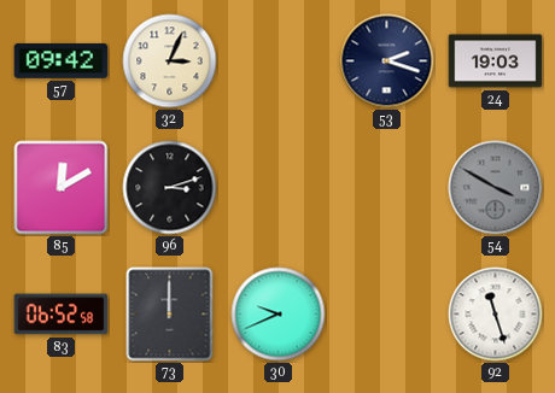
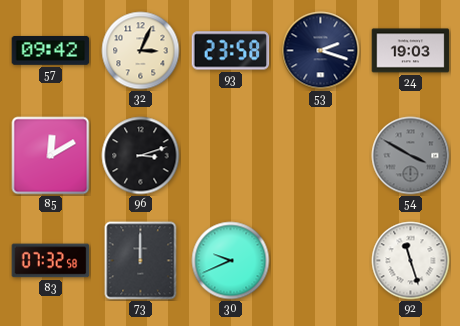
93: none -> 23:58 (231, 51)
83: 06:52 -> 07:32 (51, 261)
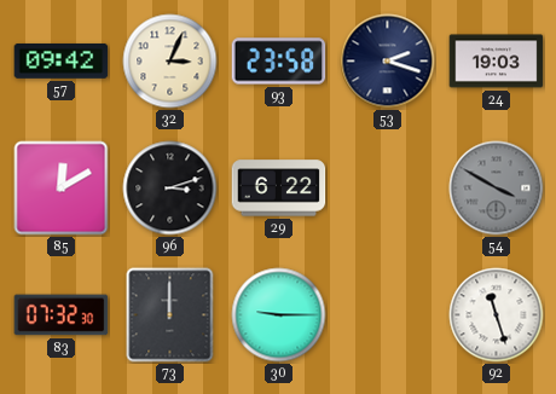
29: none -> 6:22 (279, 189)
83: 07:32:58 -> 07:32:30 (62, 315)
30: 9:41 -> 9:15 (279, 315)
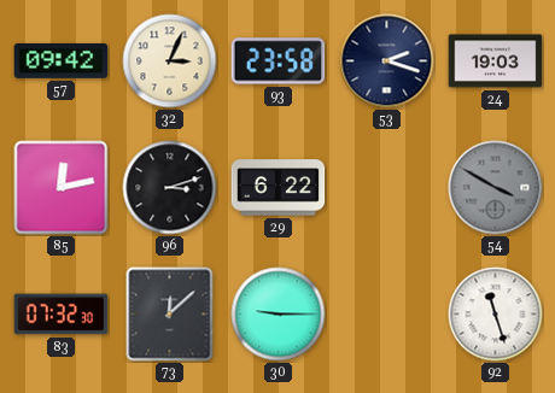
85: 12:10 -> 12:13 (62, 188)
73: 12:00 -> 12:08 (170, 315)
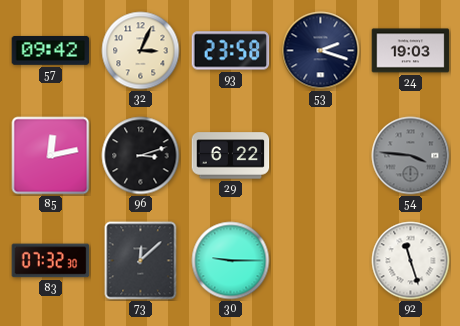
54: 3:50 -> 3:46 (411, 156)
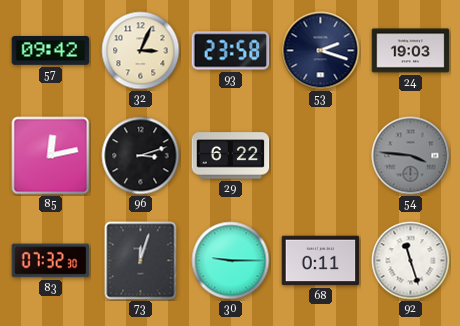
73: 12:08 -> 12:03 (141, 261)
68: none -> 0:11 (321, 261)
